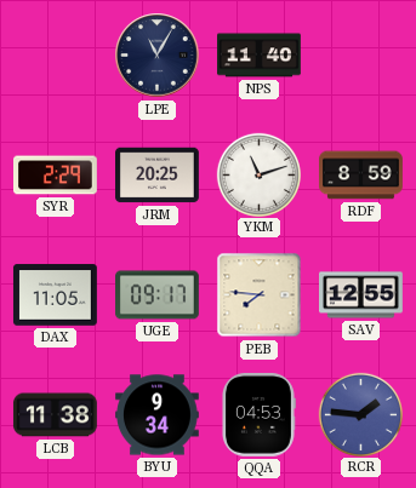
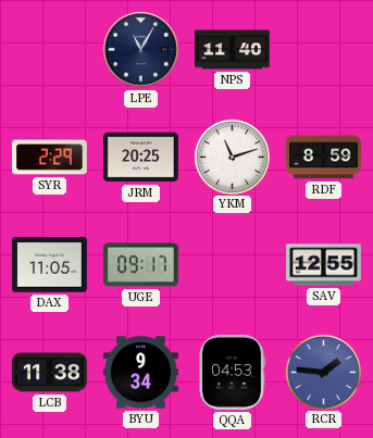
PEB: 7:46 -> none (260, 295)
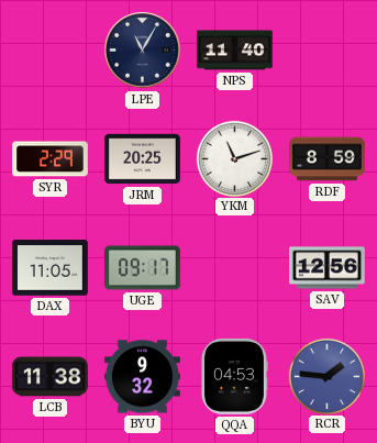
SAV: 12:55 -> 12:56 (328, 268)
BYU: 9:34 -> 9:32 (143, 377)
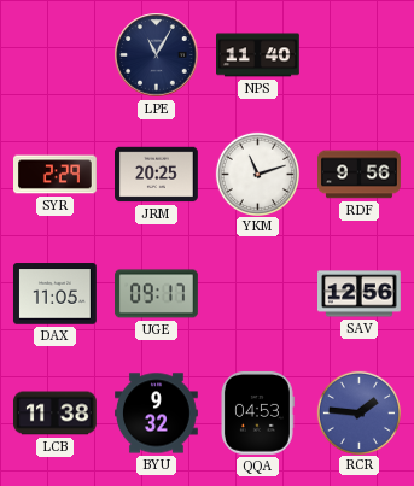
RDF: 8:59 -> 9:56 (360, 175)
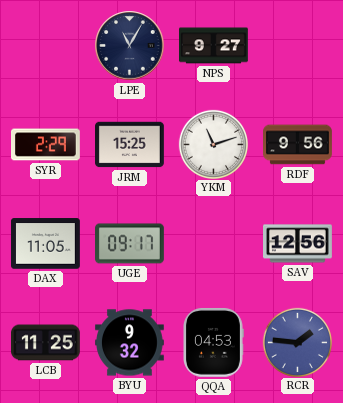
NPS: 11:40 -> 9:27 (214, 46)
JRM: 20:25 -> 15:25 (130, 145)
LCB: 11:38 -> 11:25 (45, 343)
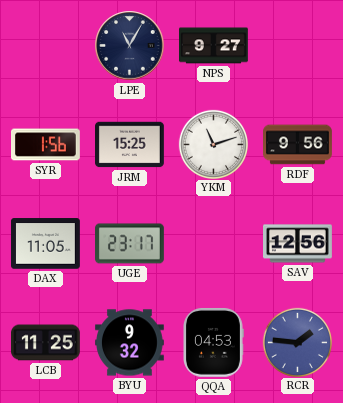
SYR: 2:29 -> 1:56 (46, 145)
UGE: 09:17 -> 23:17 (130, 244)
